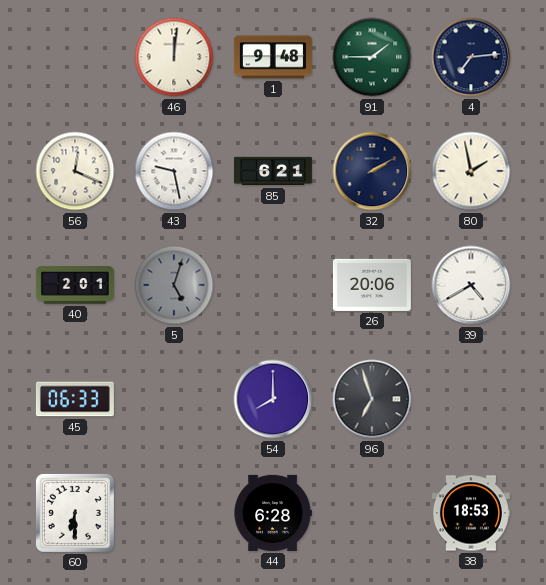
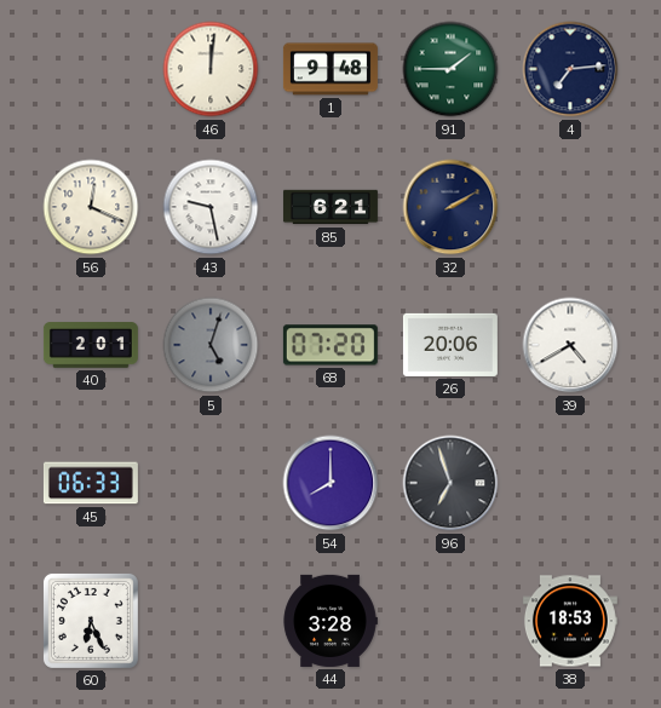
80: 1:58 -> none (471, 171)
68: none -> 07:20 (330, 345)
60: 6:30 -> 6:26 (91, 621)
44: 6:28 -> 3:28 (330, 621)
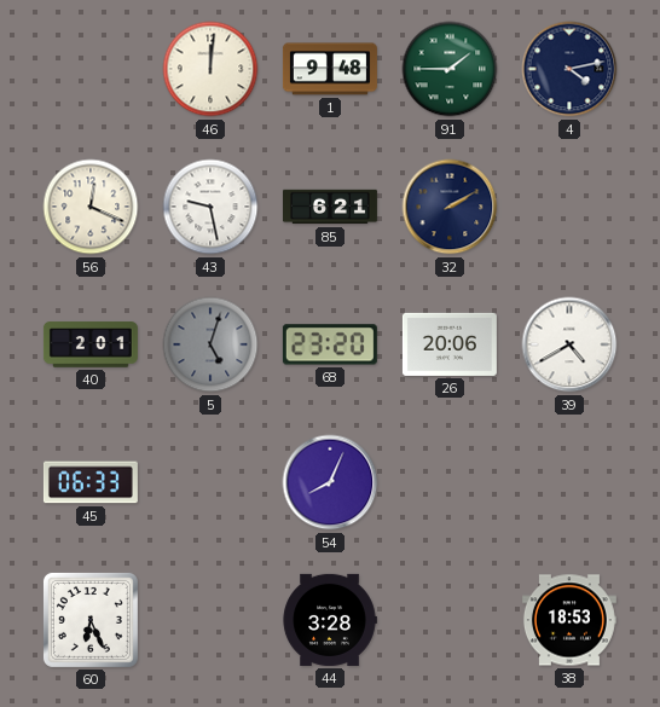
4: 7:14 -> 4:13 (569, 69)
68: 07:20 -> 23:20 (330, 344)
54: 8:00 -> 8:04 (330, 482)
96: 6:57 -> none (450, 483)
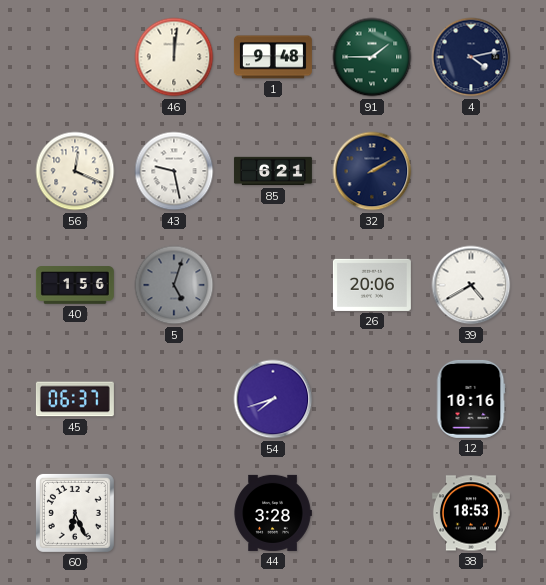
40: 2:01 -> 1:56 (75, 285)
68: 23:20 -> none (330, 344)
45: 06:33 -> 06:37 (75, 399)
54: 8:04 -> 7:42 (273, 399)
12: none -> 10:16 (471, 399)
